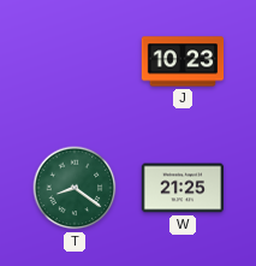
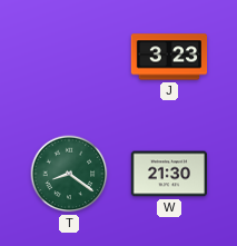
J: 10:23 -> 3:23 (169, 57)
W: 21:25 -> 21:30 (169, 174)
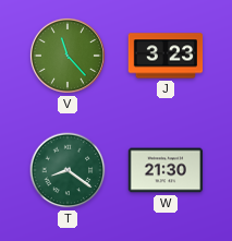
V: none -> 11:23 (68, 56)
